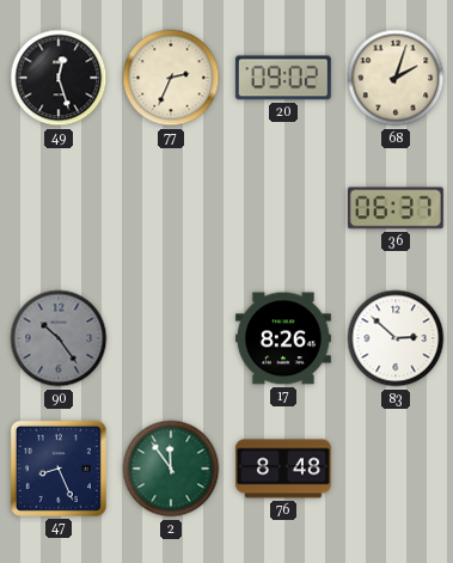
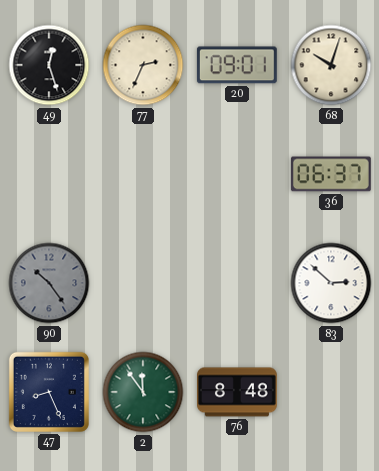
20: 09:02 -> 09:01 (237, 65)
68: 2:03 -> 10:03 (331, 65)
17: 8:26 -> none (283, 338)
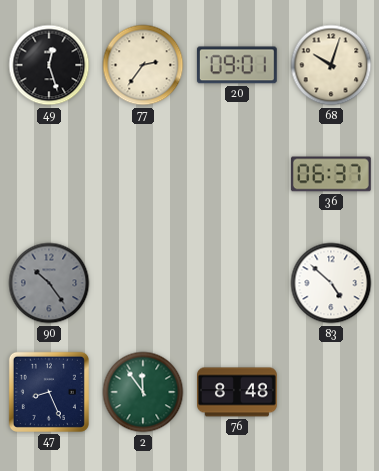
77: 2:34 -> 2:36 (143, 65)
83: 2:52 -> 4:52 (331, 283)
